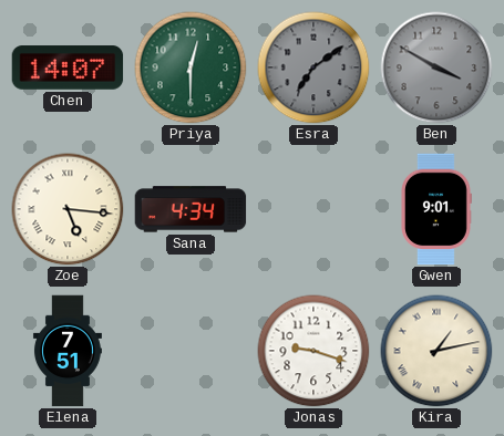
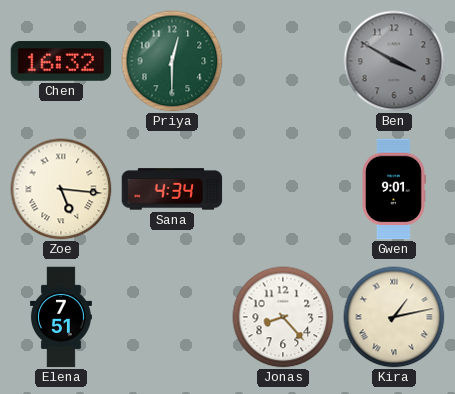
Chen: 14:07 -> 16:32 (61, 61)
Esra: 7:09 -> none (313, 68)
Jonas: 9:18 -> 8:23 (283, 317)
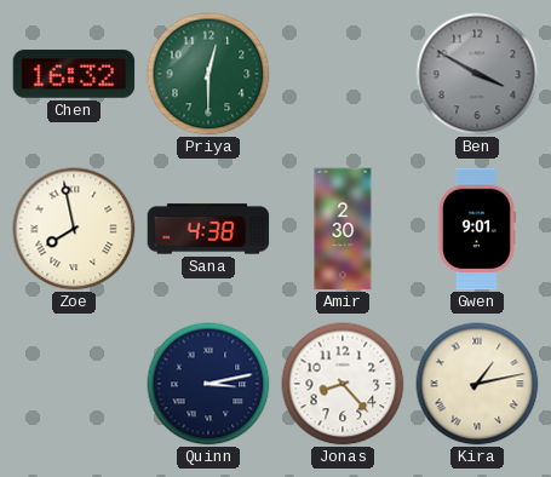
Zoe: 5:16 -> 7:58 (74, 229)
Sana: 4:34 -> 4:38 (208, 229)
Amir: none -> 2:30 (343, 229)
Elena: 7:51 -> none (61, 317)
Quinn: none -> 3:13 (208, 384)
